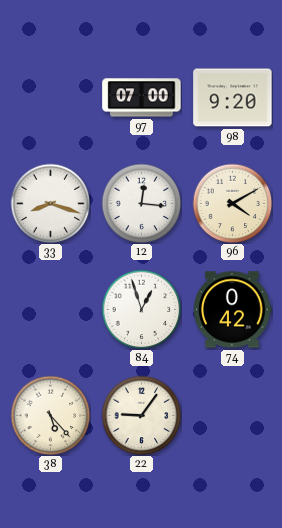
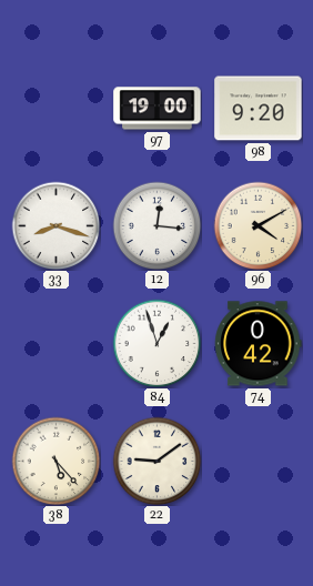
97: 07:00 -> 19:00 (158, 109)
22: 9:06 -> 9:09 (156, 461)
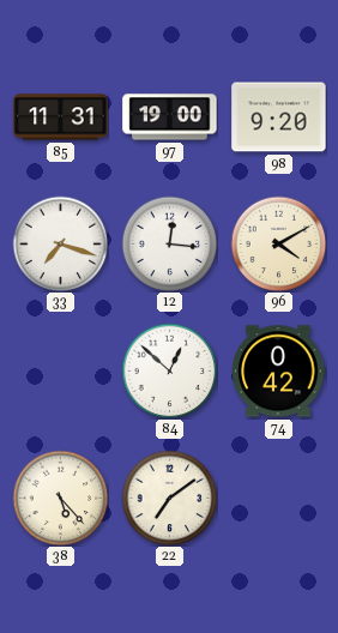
85: none -> 11:31 (61, 117)
33: 8:18 -> 7:18 (60, 243)
84: 12:57 -> 12:52 (169, 370)
22: 9:09 -> 7:09 (169, 498)
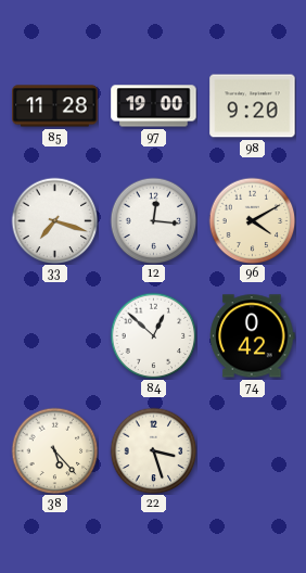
85: 11:31 -> 11:28 (55, 106)
22: 7:09 -> 3:27 (153, 450)
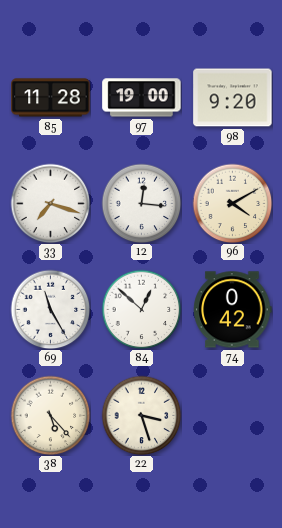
69: none -> 11:25 (50, 309)
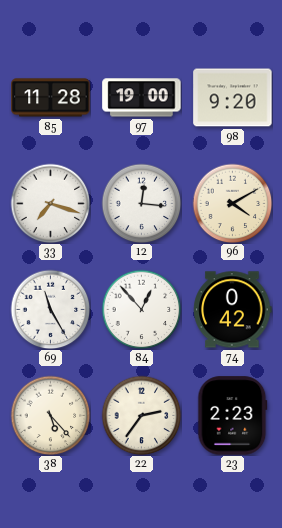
84: 12:52 -> 12:53 (141, 309)
22: 3:27 -> 2:36 (141, 415)
23: none -> 2:23 (233, 416)
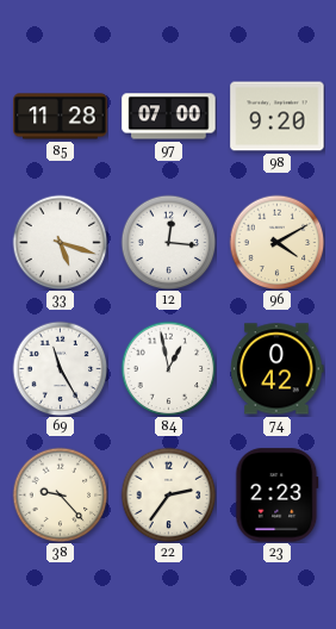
97: 19:00 -> 07:00 (169, 117)
33: 7:18 -> 5:18 (60, 242)
84: 12:53 -> 12:58 (168, 368)
38: 5:23 -> 9:23 (60, 494)
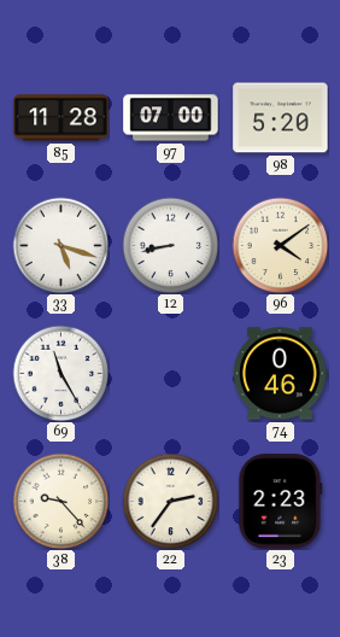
98: 9:20 -> 5:20 (281, 118)
12: 12:16 -> 8:43 (170, 245)
96: 4:10 -> 4:09 (280, 245)
84: 12:58 -> none (168, 368)
74: 0:42 -> 0:46 (281, 374)
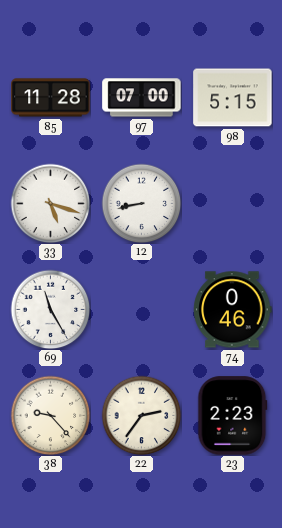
98: 5:20 -> 5:15 (233, 98)
96: 4:09 -> none (280, 245)
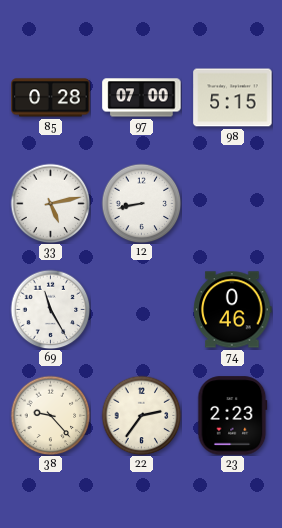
85: 11:28 -> 0:28 (51, 98)
33: 5:18 -> 5:13 (50, 203)
